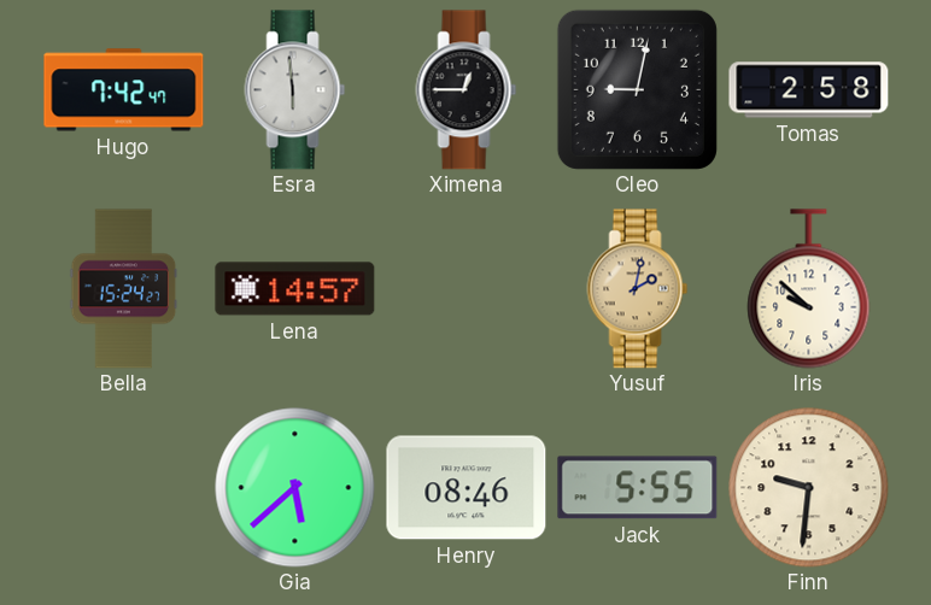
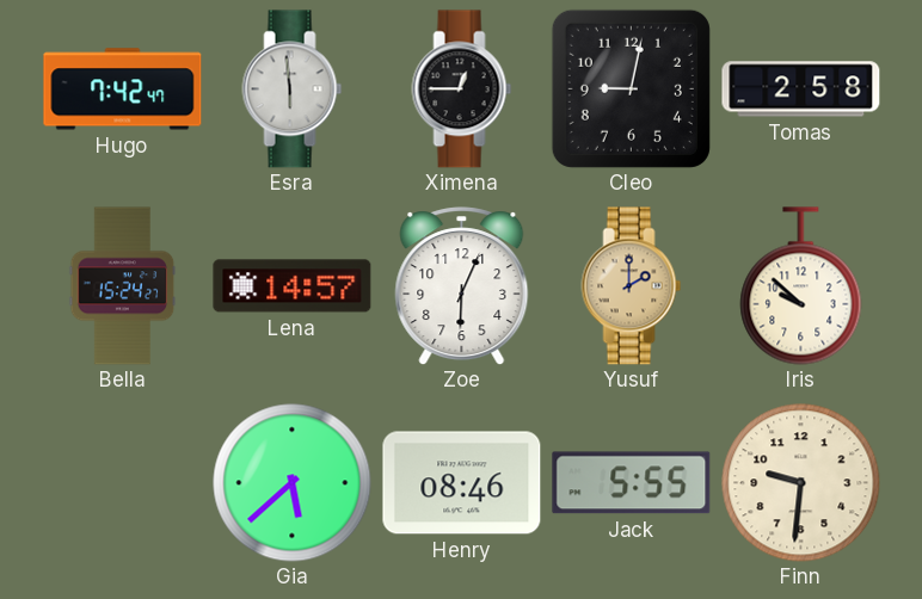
Zoe: none -> 6:04 (462, 286)
Yusuf: 2:02 -> 2:00 (632, 286)
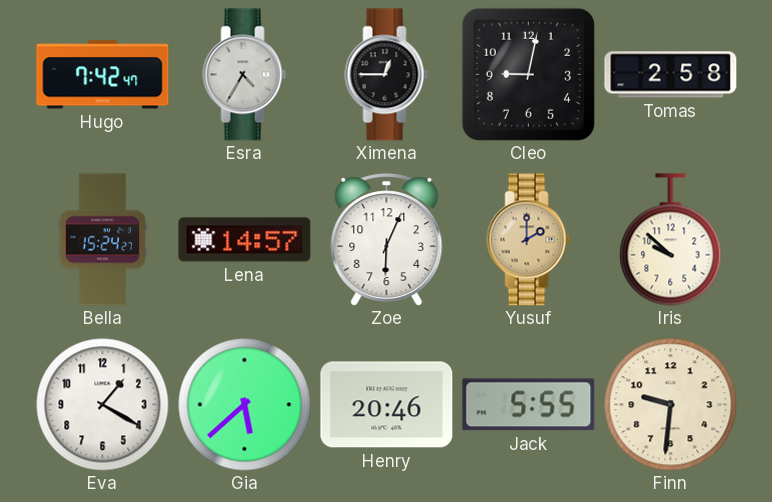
Esra: 5:59 -> 4:35 (245, 75)
Eva: none -> 1:20 (103, 405)
Henry: 08:46 -> 20:46 (387, 405)
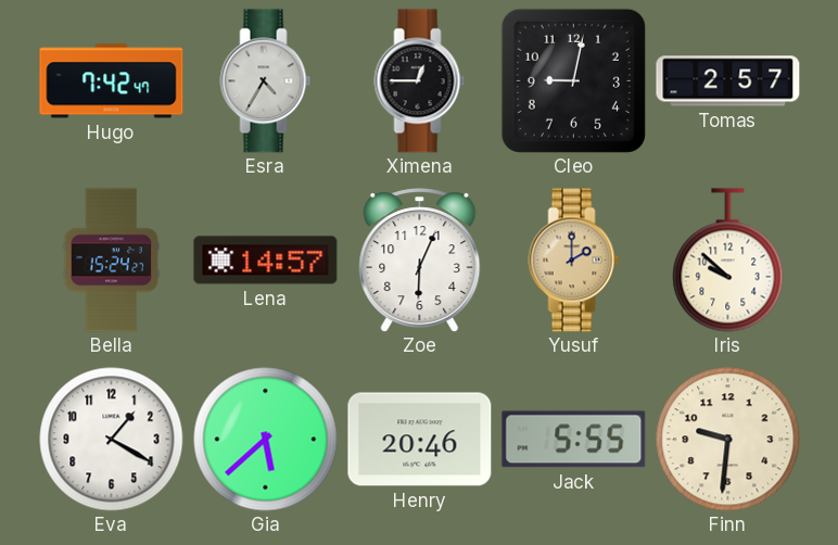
Tomas: 2:58 -> 2:57 (728, 81)
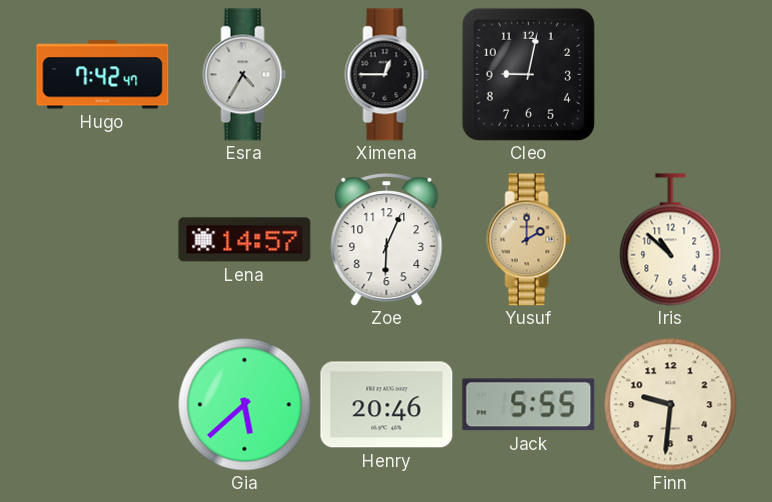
Tomas: 2:57 -> none (728, 81)
Bella: 15:24 -> none (112, 261)
Iris: 9:52 -> 10:52 (671, 240)
Eva: 1:20 -> none (112, 440)
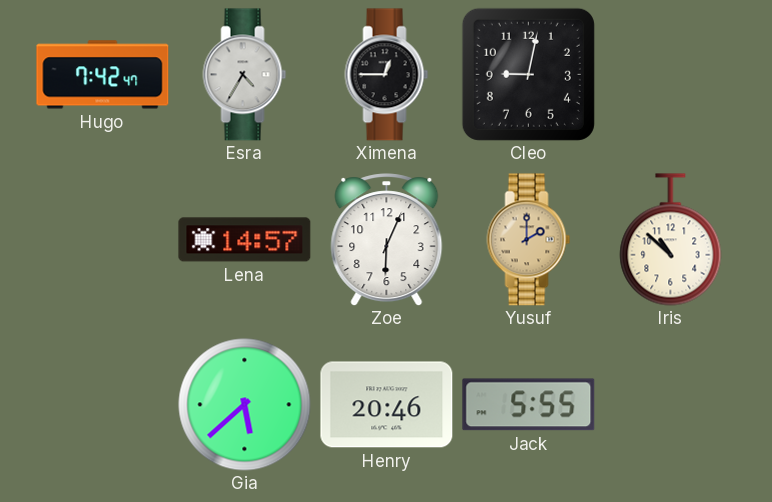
Finn: 9:31 -> none (671, 405)
